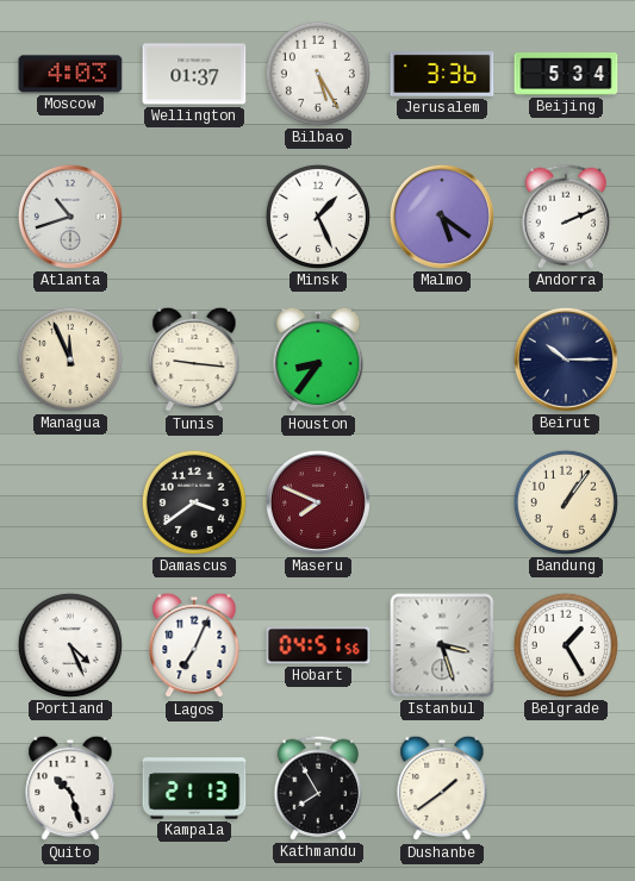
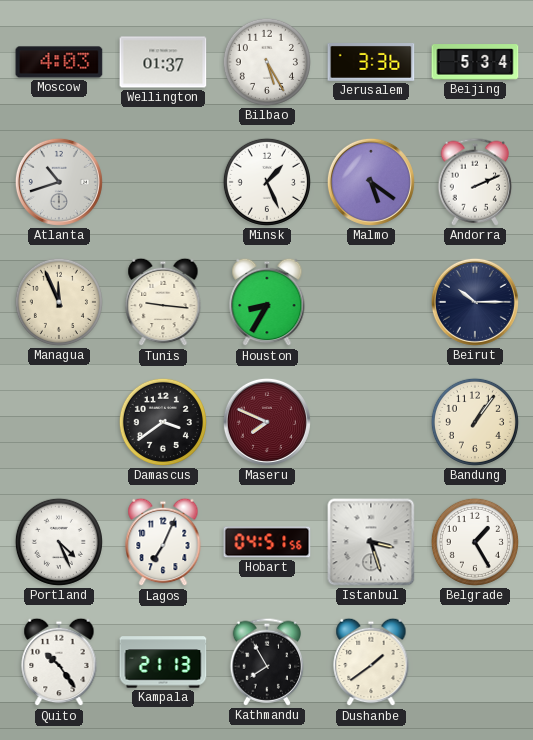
Houston: 8:36 -> 8:35 (267, 302)
Quito: 10:27 -> 10:24 (59, 662)
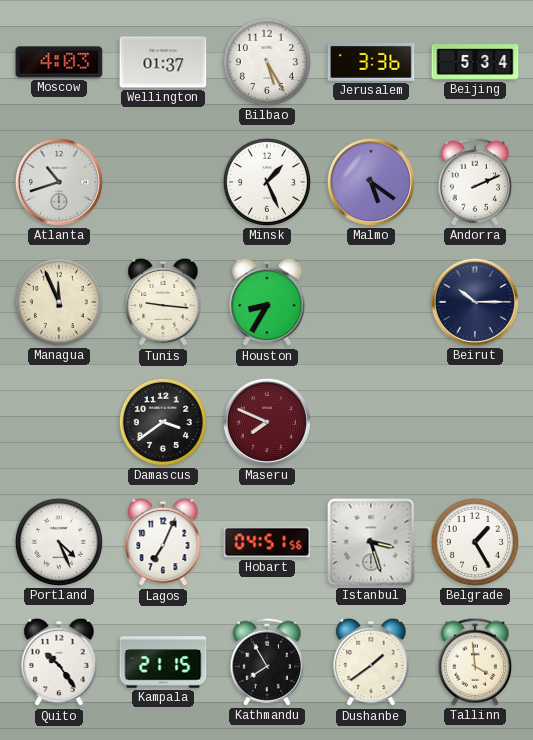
Bandung: 1:06 -> none (475, 422)
Kampala: 21:13 -> 21:15 (163, 662)
Tallinn: none -> 3:59 (475, 662)
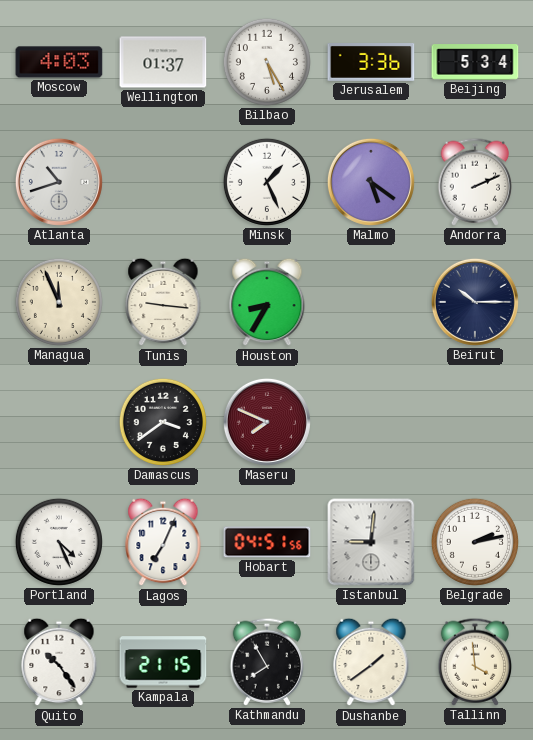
Istanbul: 3:27 -> 9:01 (371, 542)
Belgrade: 1:25 -> 2:13 (475, 542)
